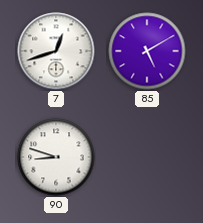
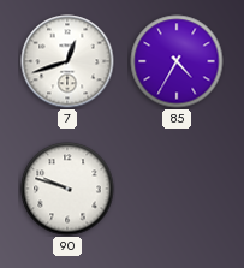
85: 5:10 -> 4:35 (177, 61)
90: 8:48 -> 9:48 (67, 189)
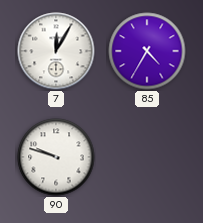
7: 12:42 -> 12:05 (56, 51)
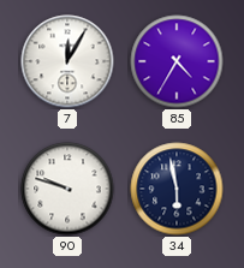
34: none -> 5:58 (177, 189)
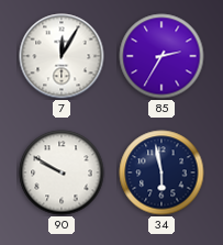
85: 4:35 -> 2:35 (161, 56)
90: 9:48 -> 9:50 (62, 172)
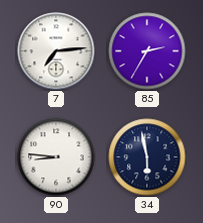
7: 12:05 -> 7:14 (56, 51)
90: 9:50 -> 8:46 (56, 157)
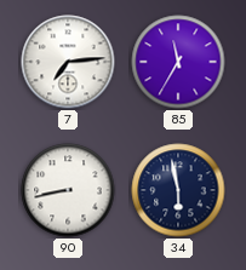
85: 2:35 -> 11:35 (178, 62)
90: 8:46 -> 8:43 (68, 190)
